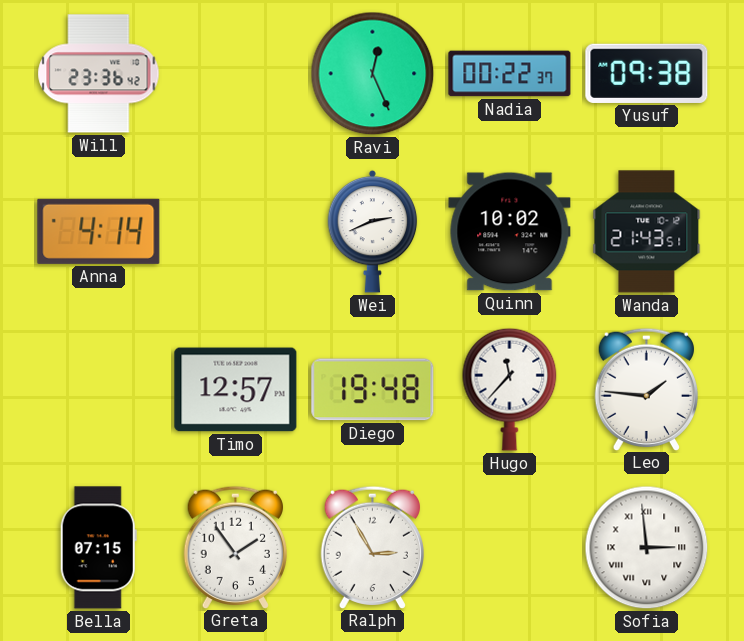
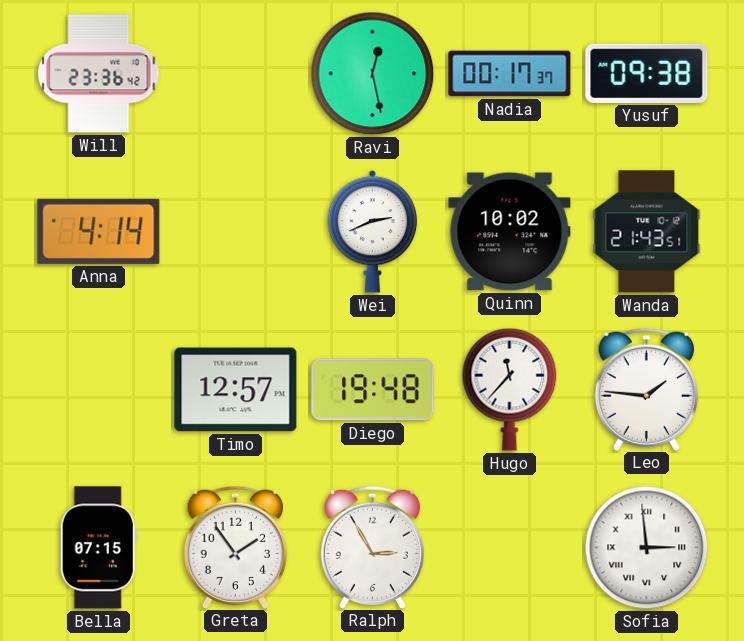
Ravi: 12:26 -> 12:28 (373, 74)
Nadia: 00:22 -> 00:17 (510, 74)
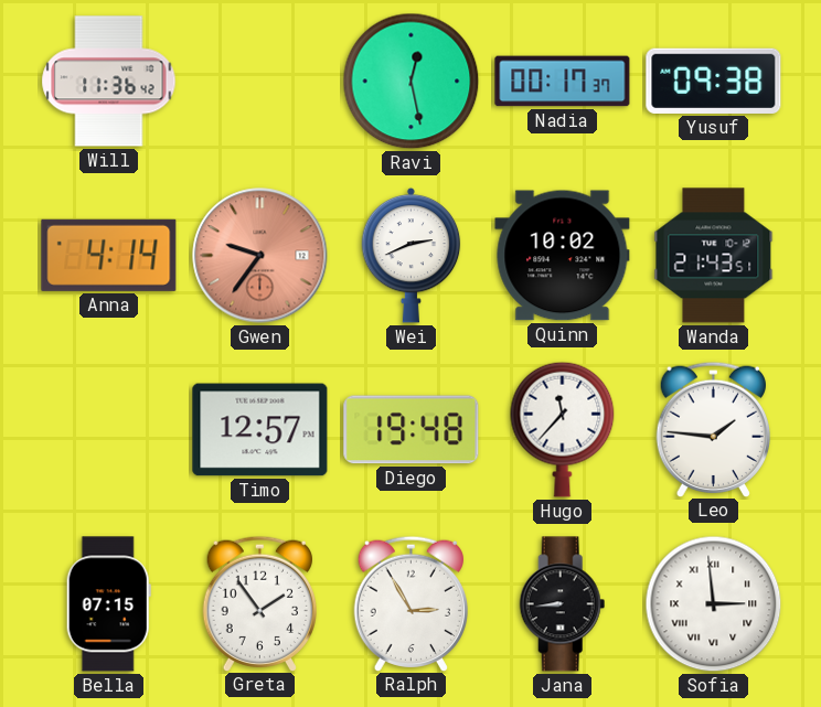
Will: 23:36 -> 11:36 (109, 82)
Gwen: none -> 9:36 (260, 256)
Jana: none -> 8:44 (563, 604)
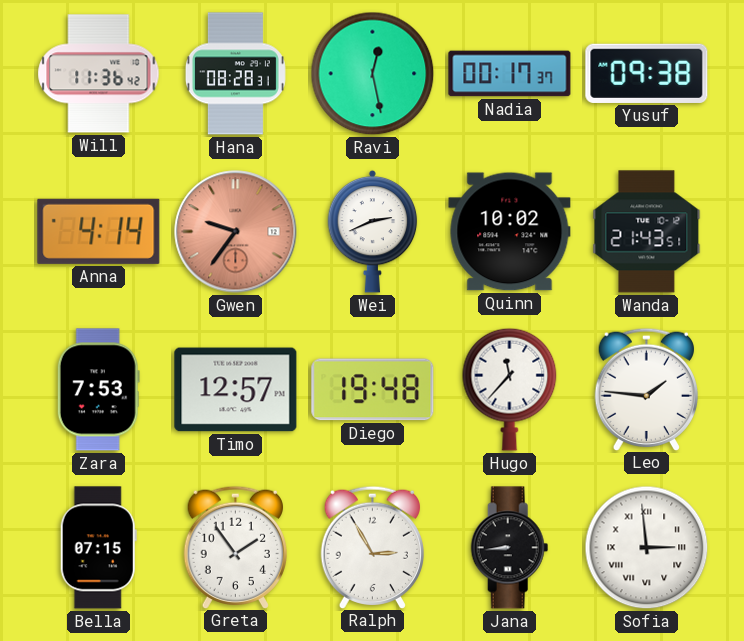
Hana: none -> 08:28 (235, 74)
Zara: none -> 7:53 (98, 390)
